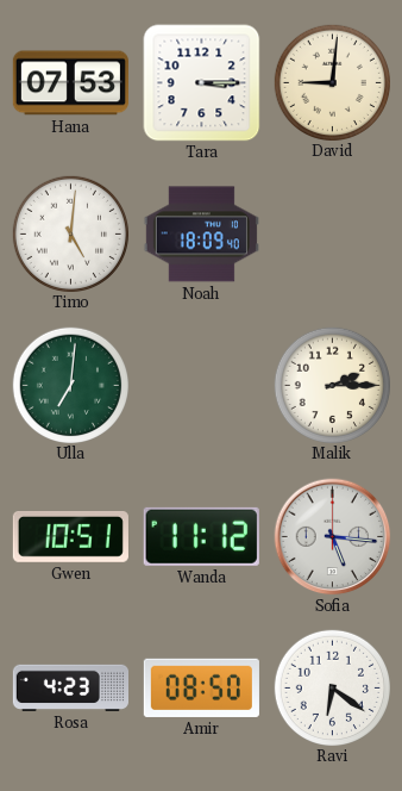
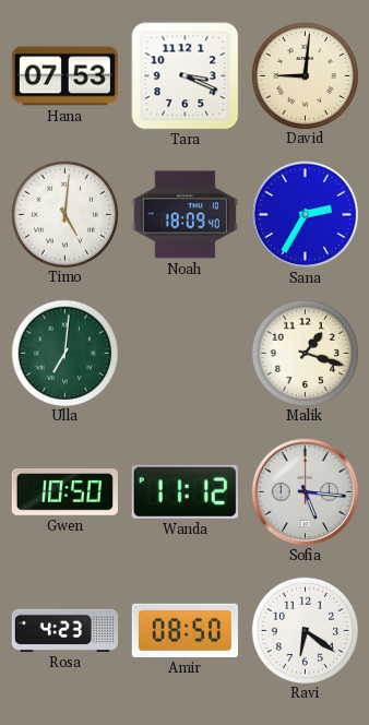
Tara: 3:15 -> 3:19 (186, 76)
Sana: none -> 2:35 (306, 215)
Malik: 2:15 -> 1:18 (305, 353)
Gwen: 10:51 -> 10:50 (64, 491)
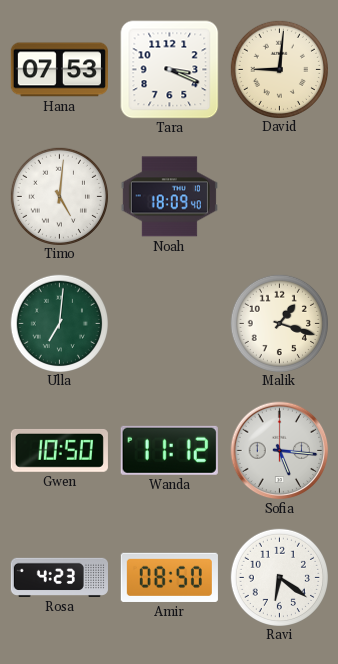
Sana: 2:35 -> none (306, 215)
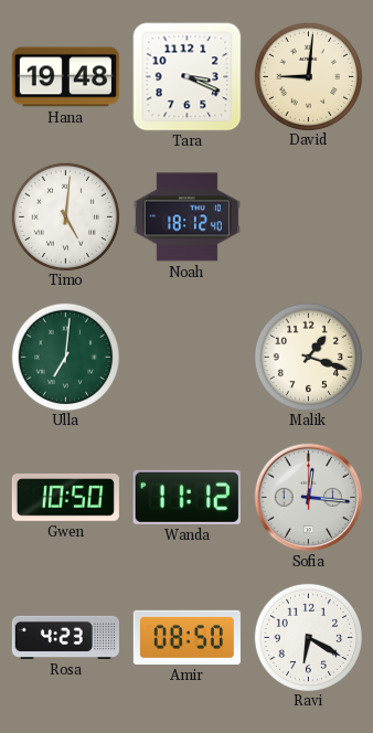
Hana: 07:53 -> 19:48 (65, 77)
Noah: 18:09 -> 18:12 (186, 217)
Sofia: 5:16 -> 12:16 (309, 498)
Ravi: 6:21 -> 6:20 (308, 637)
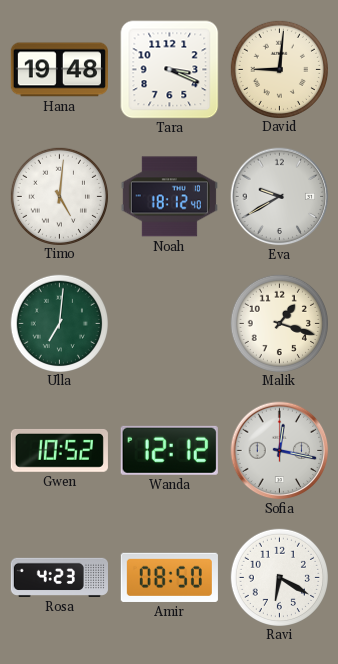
Eva: none -> 9:40 (280, 197)
Gwen: 10:50 -> 10:52 (59, 450)
Wanda: 11:12 -> 12:12 (169, 450)
Sofia: 12:16 -> 12:17 (280, 451)
